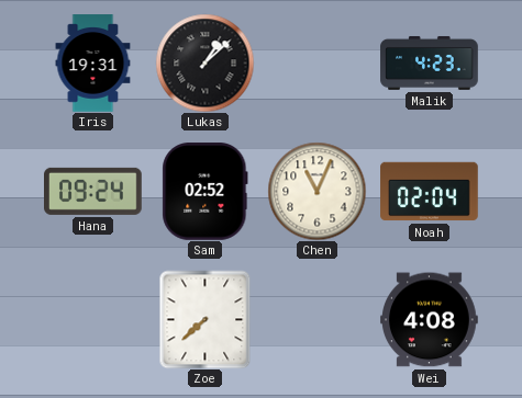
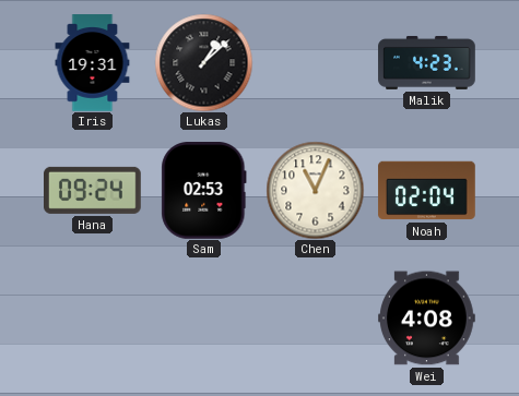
Sam: 02:52 -> 02:53 (204, 191)
Zoe: 7:38 -> none (206, 319)
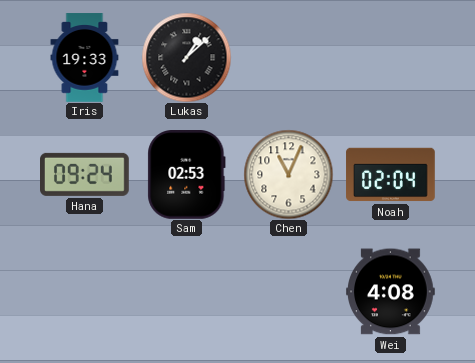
Iris: 19:31 -> 19:33 (85, 58)
Malik: 4:23 -> none (427, 62)
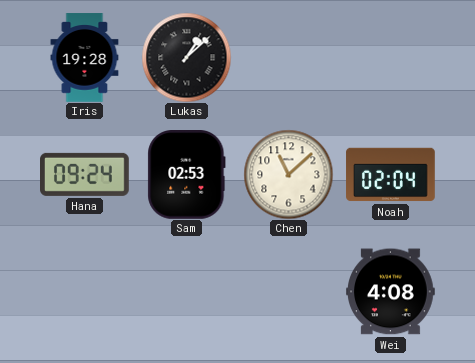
Iris: 19:33 -> 19:28 (85, 58)
Chen: 11:04 -> 11:08 (288, 174)
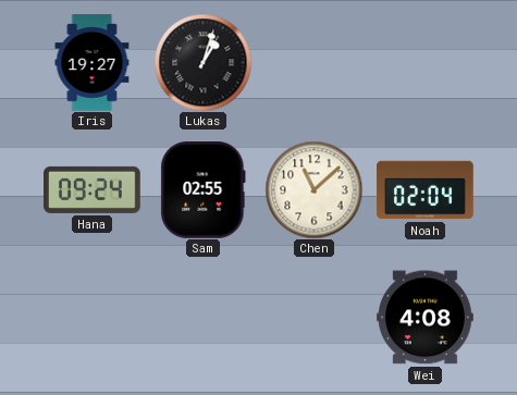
Iris: 19:28 -> 19:27 (93, 63)
Lukas: 1:08 -> 1:03 (202, 62)
Sam: 02:53 -> 02:55 (204, 190)
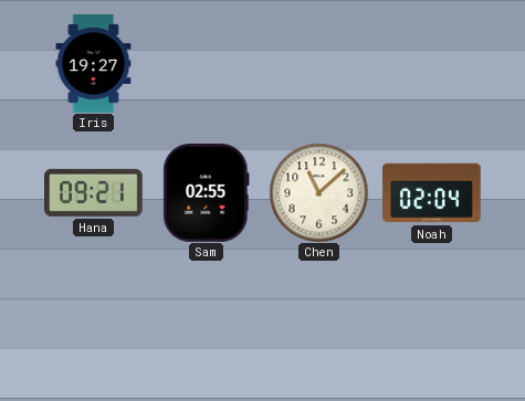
Lukas: 1:03 -> none (202, 62)
Hana: 09:24 -> 09:21 (94, 192)
Wei: 4:08 -> none (426, 318)
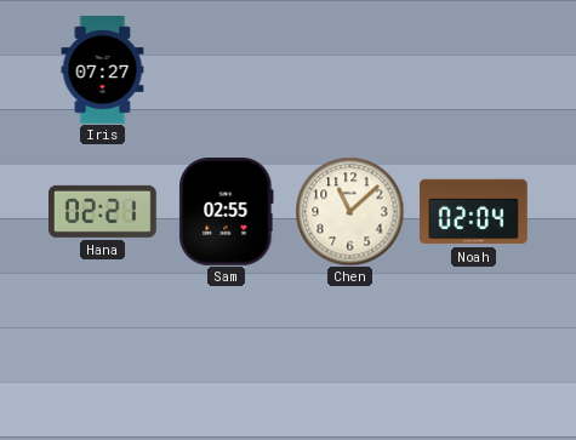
Iris: 19:27 -> 07:27 (103, 70)
Hana: 09:21 -> 02:21 (103, 211)
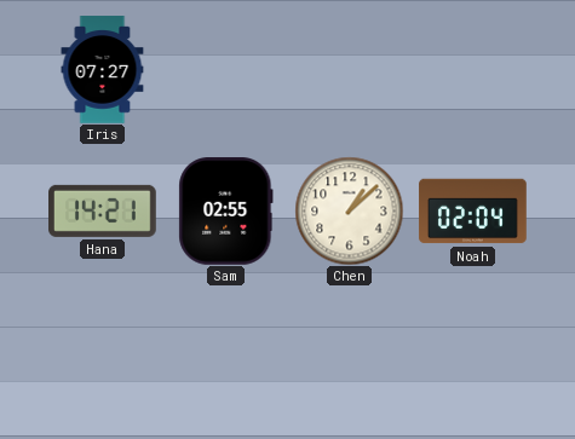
Hana: 02:21 -> 14:21 (103, 210)
Chen: 11:08 -> 1:08 (349, 210)
